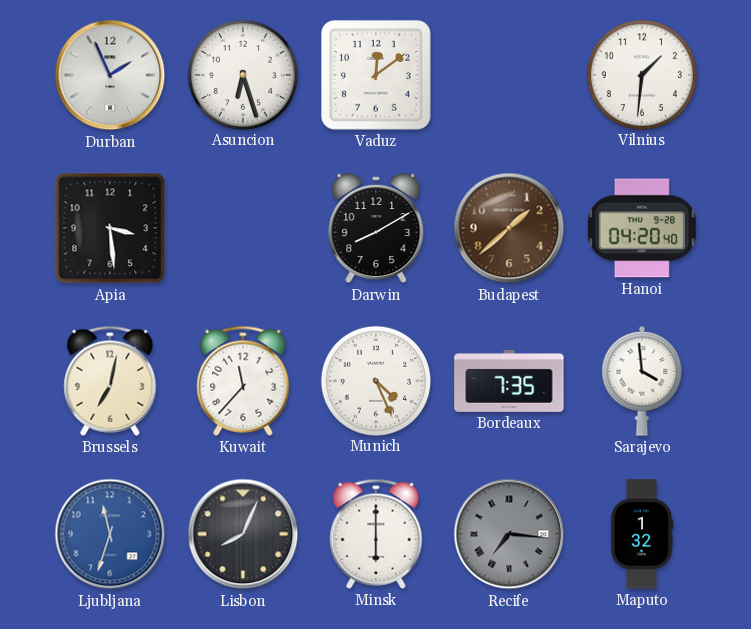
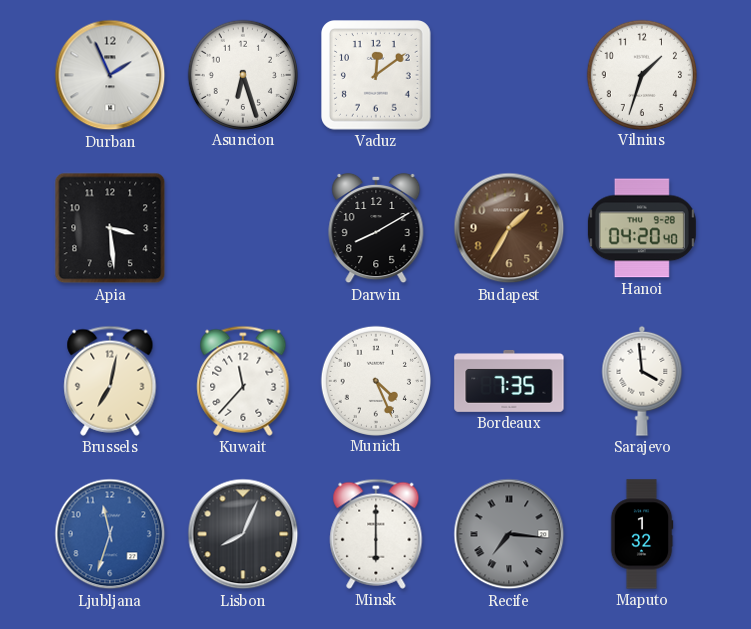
Vilnius: 1:31 -> 1:33 (641, 74)
Budapest: 1:38 -> 1:35 (509, 228)
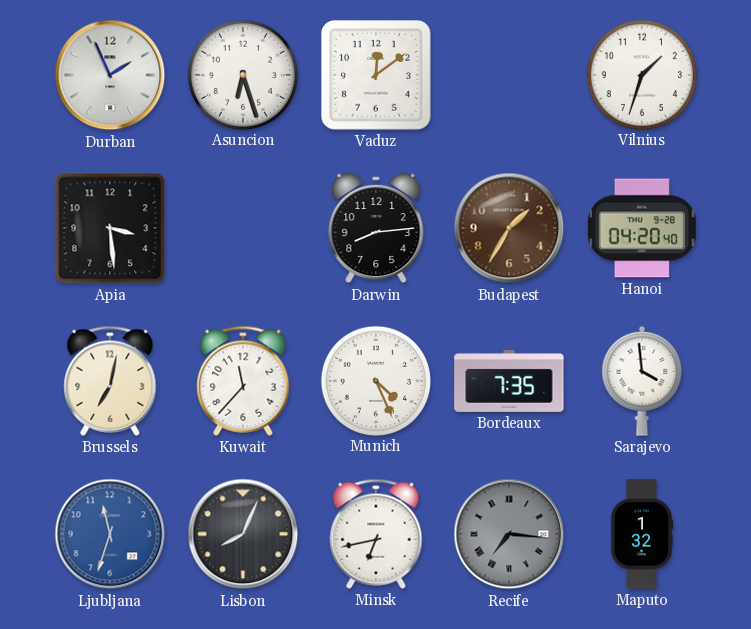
Darwin: 8:10 -> 8:14 (376, 228)
Minsk: 6:00 -> 6:43 (376, 534)
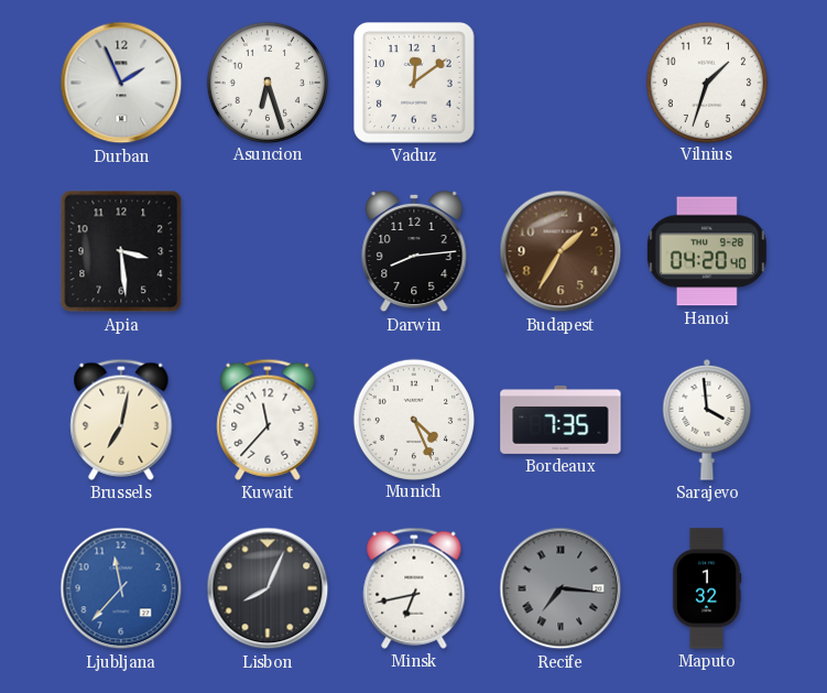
Ljubljana: 11:33 -> 11:37 (121, 588)
